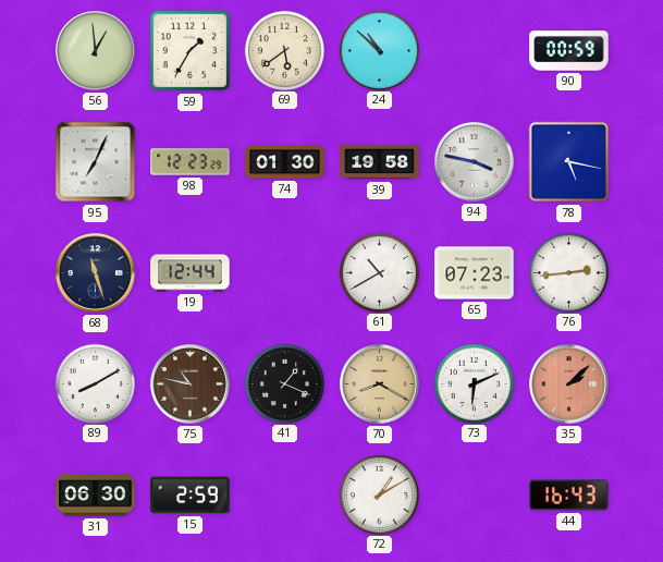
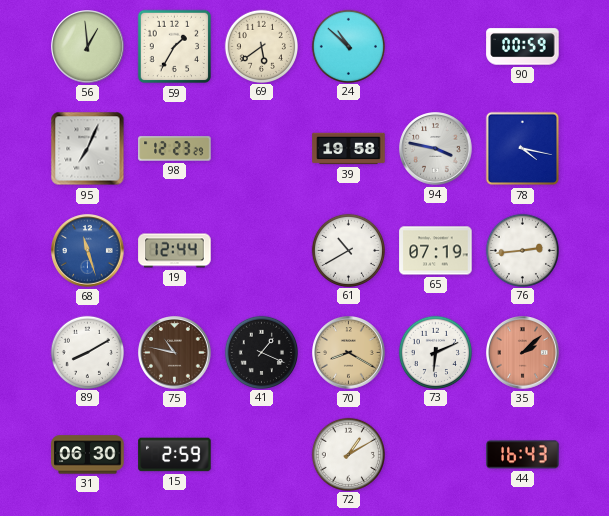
74: 01:30 -> none (285, 162)
78: 5:17 -> 4:17 (523, 149)
68 dial: navy -> blue (88, 251)
65: 07:23 -> 07:19 (436, 251)
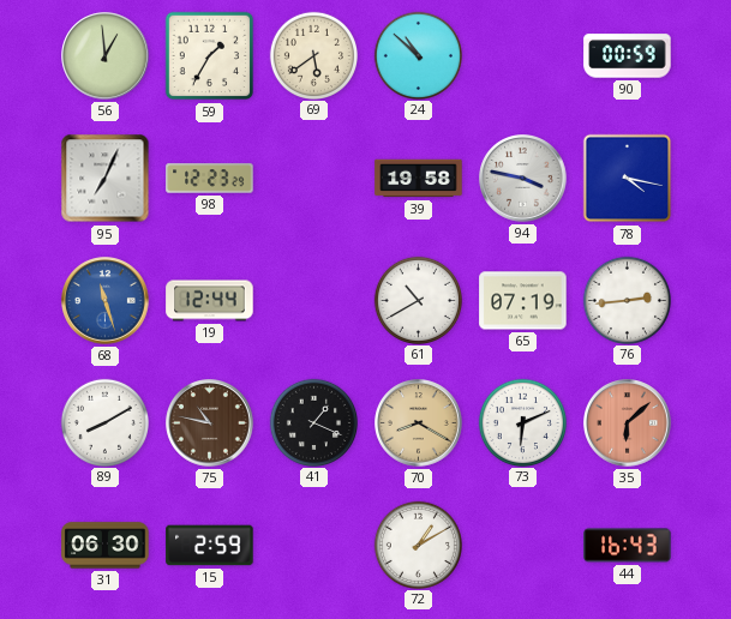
35: 2:08 -> 6:08 (628, 423)
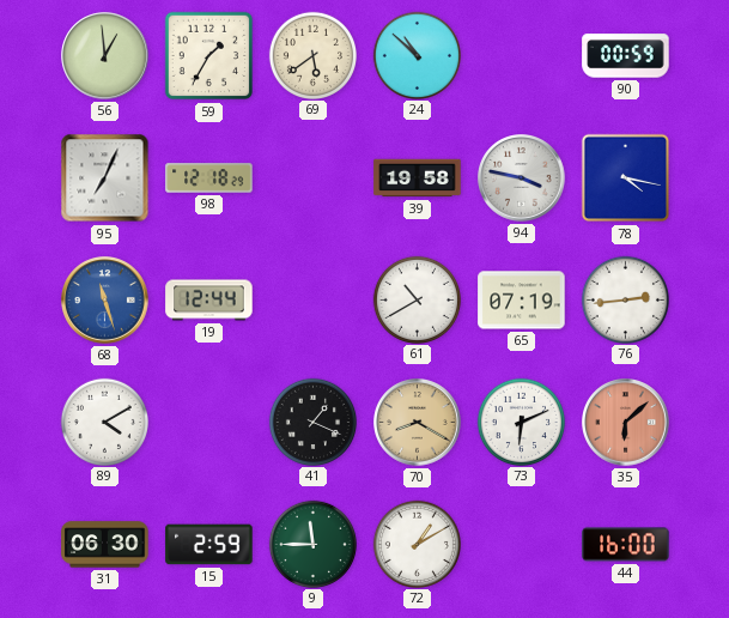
98: 12:23 -> 12:18 (209, 178)
89: 8:10 -> 4:10 (104, 422)
75: 10:47 -> none (210, 423)
9: none -> 11:45 (312, 544)
44: 16:43 -> 16:00 (626, 545)
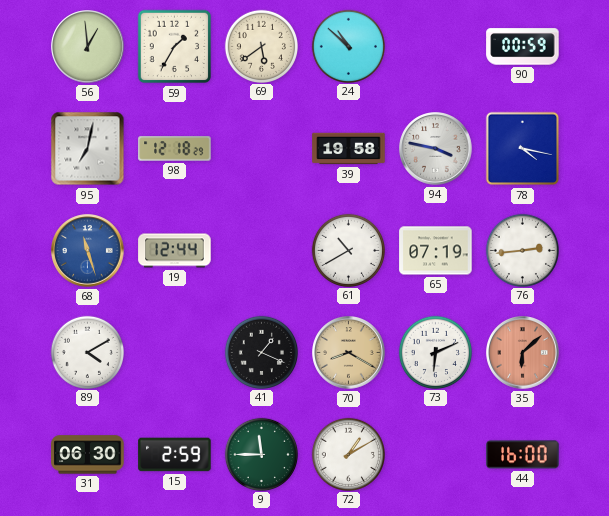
95: 7:04 -> 7:02 (88, 149)
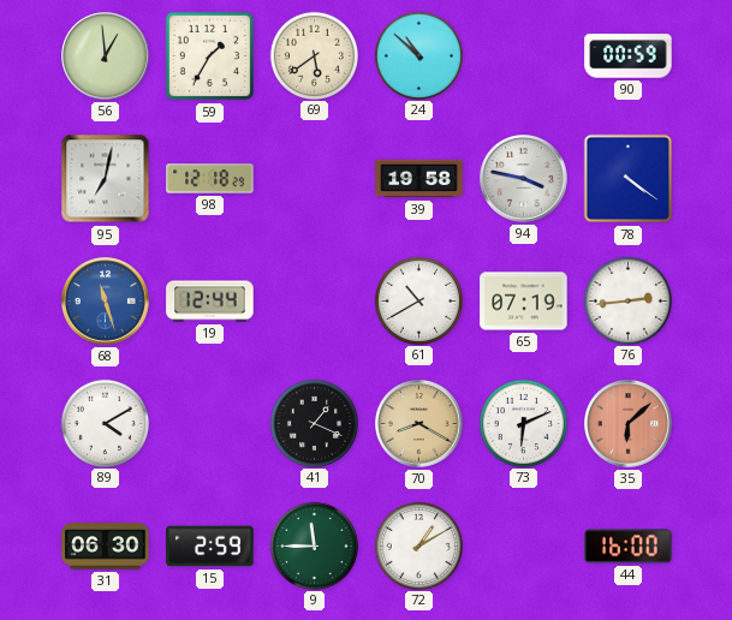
78: 4:17 -> 4:21 (629, 179)
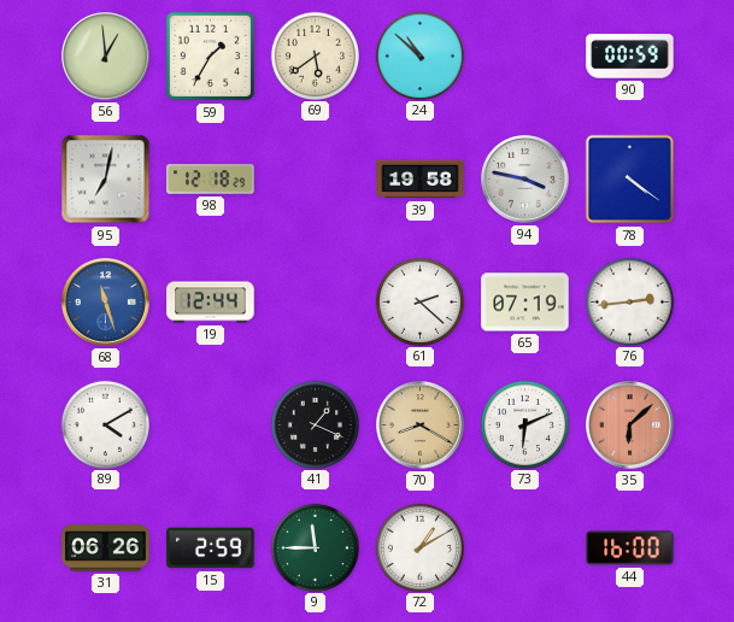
61: 10:40 -> 2:22 (419, 301)
31: 06:30 -> 06:26 (106, 548)
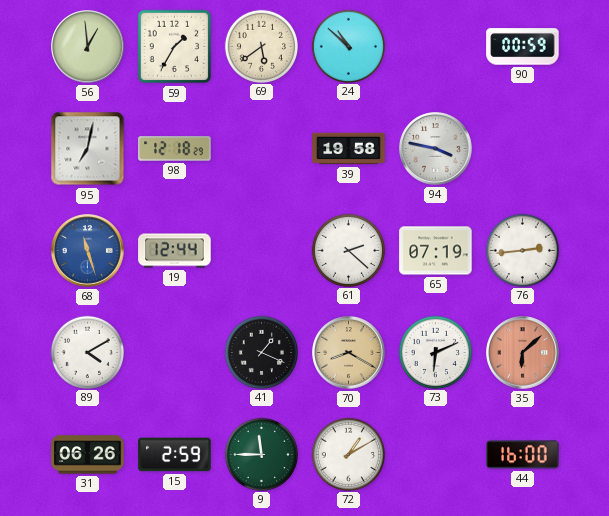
78: 4:21 -> none (630, 180)
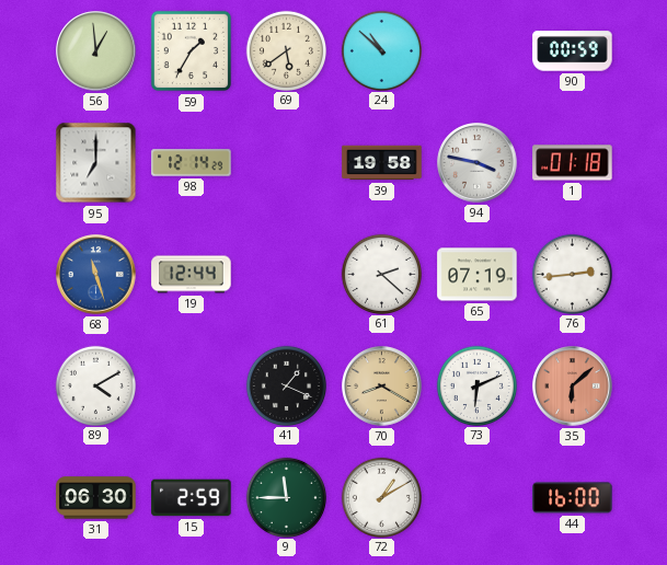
95: 7:02 -> 7:00 (96, 163)
98: 12:18 -> 12:14 (192, 163)
1: none -> 01:18 (573, 163)
31: 06:26 -> 06:30 (96, 498)
